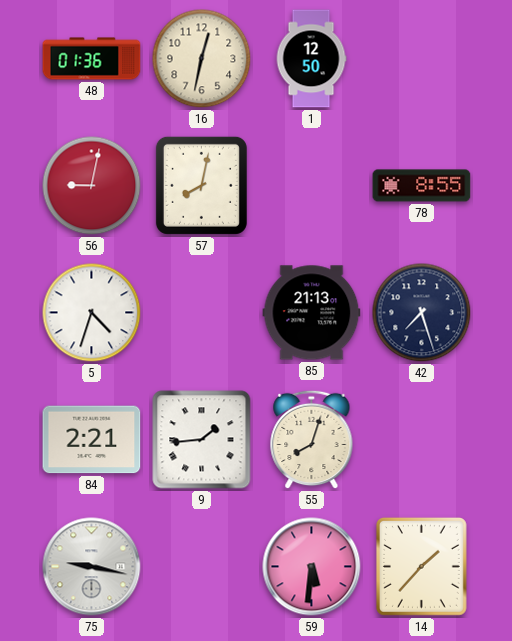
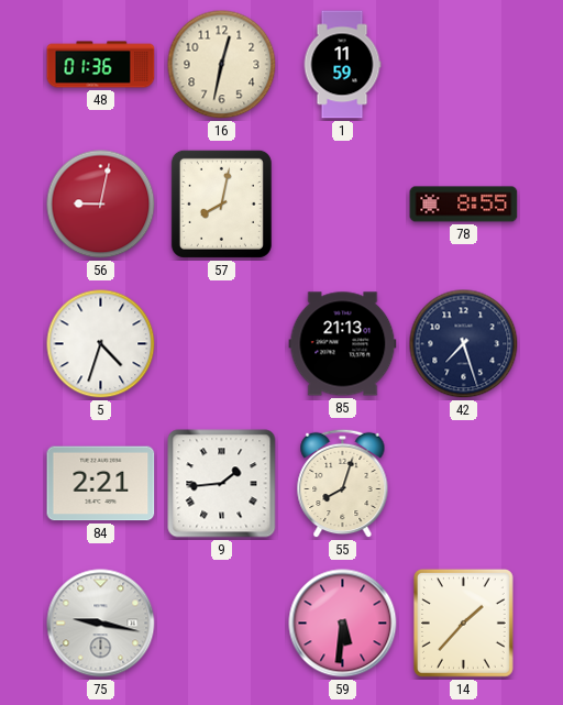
1: 12:50 -> 11:59 (342, 65)
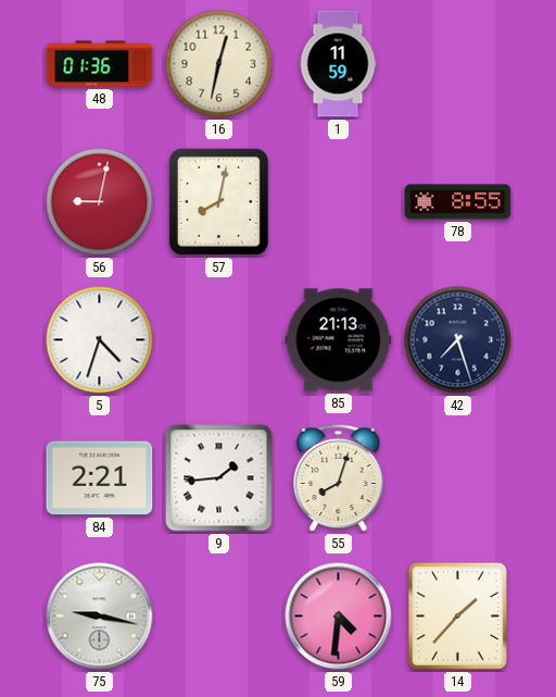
59: 5:31 -> 4:31 (339, 617)
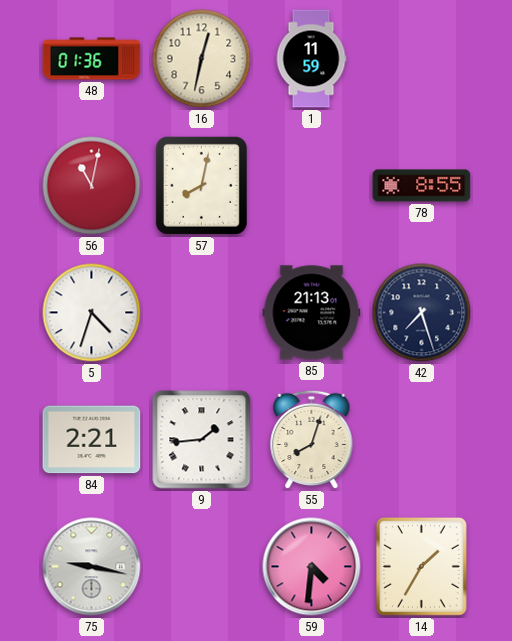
56: 9:02 -> 11:02 (92, 186)
14: 1:37 -> 1:35 (421, 567)
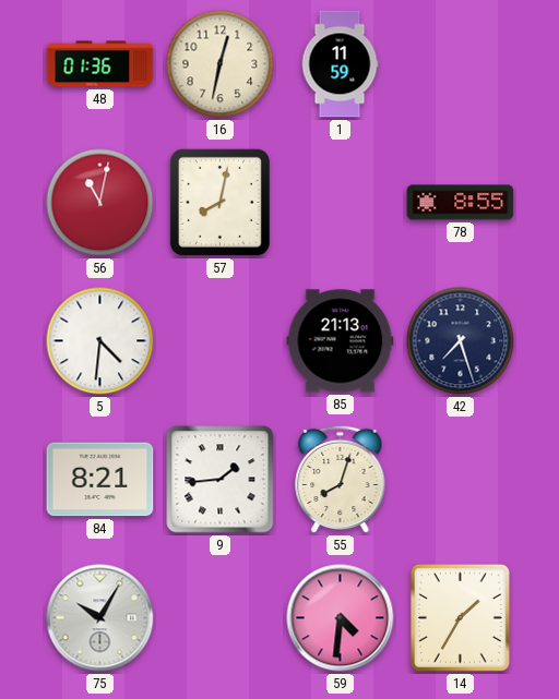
5: 4:33 -> 4:31 (100, 341)
84: 2:21 -> 8:21 (100, 480)
75: 9:17 -> 10:05 (100, 618)
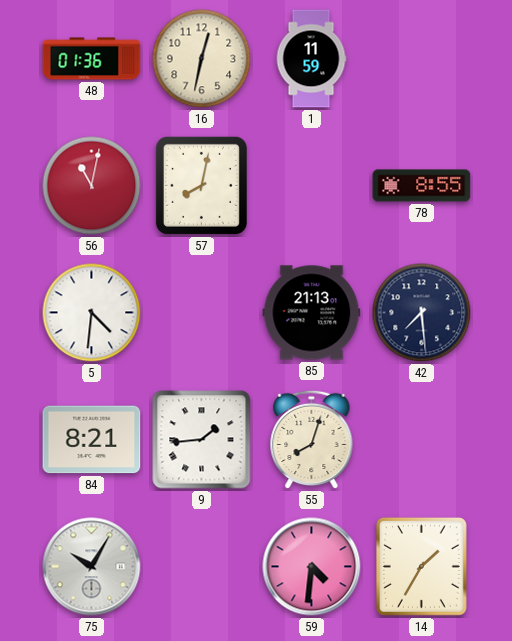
42: 7:27 -> 7:29 (422, 313)
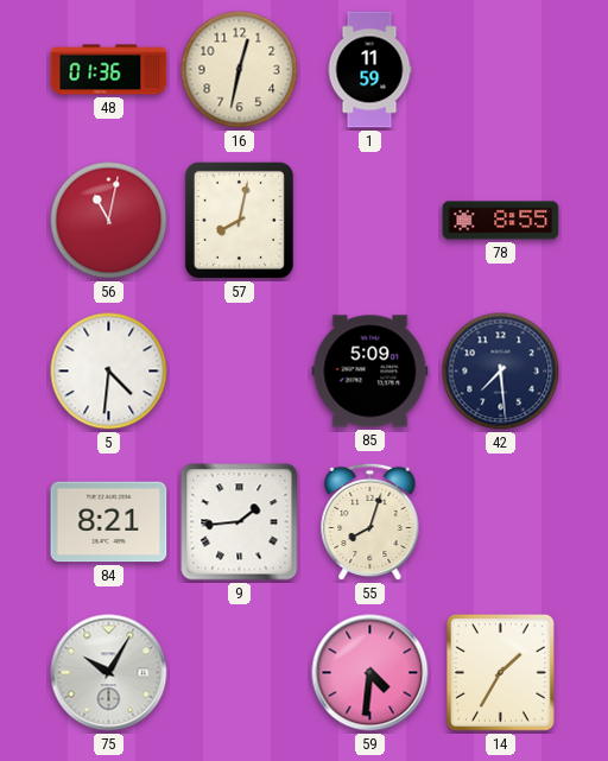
85: 21:13 -> 5:09 (370, 372)
